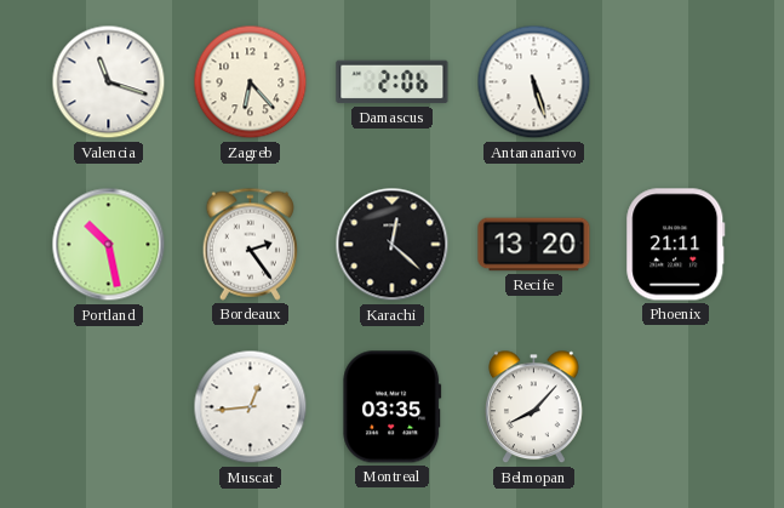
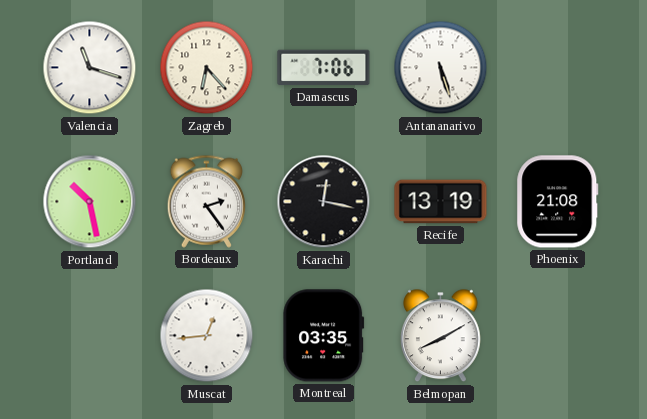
Damascus: 2:06 -> 7:06 (324, 68)
Karachi: 12:22 -> 12:17 (324, 202)
Recife: 13:20 -> 13:19 (441, 202)
Phoenix: 21:11 -> 21:08 (558, 202)
Belmopan: 8:07 -> 8:10 (441, 336)
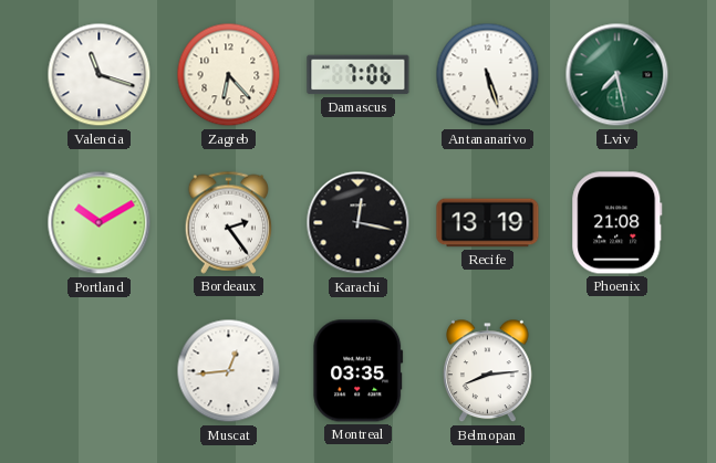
Lviv: none -> 7:28 (618, 75)
Portland: 10:28 -> 10:10 (100, 223)
Belmopan: 8:10 -> 8:14 (488, 371)
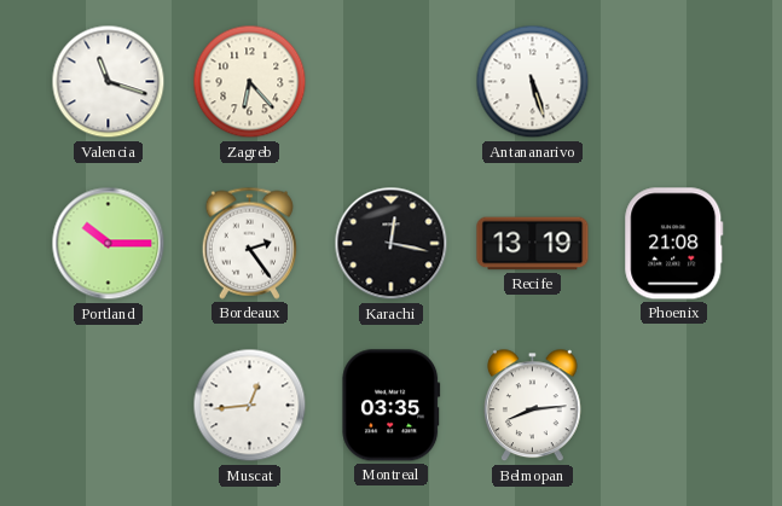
Damascus: 7:06 -> none (359, 75)
Lviv: 7:28 -> none (618, 75)
Portland: 10:10 -> 10:15 (109, 244)
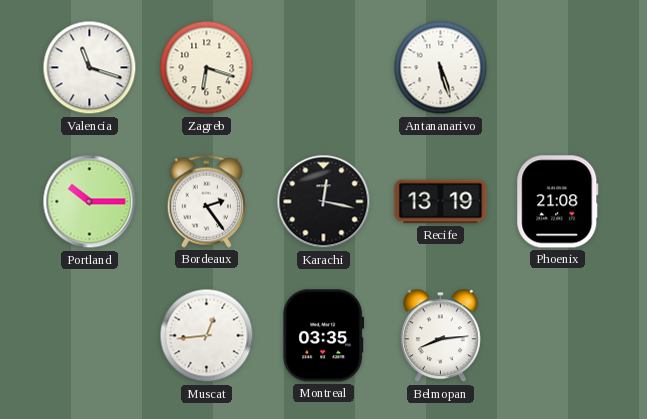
Zagreb: 6:23 -> 6:18 (207, 68)
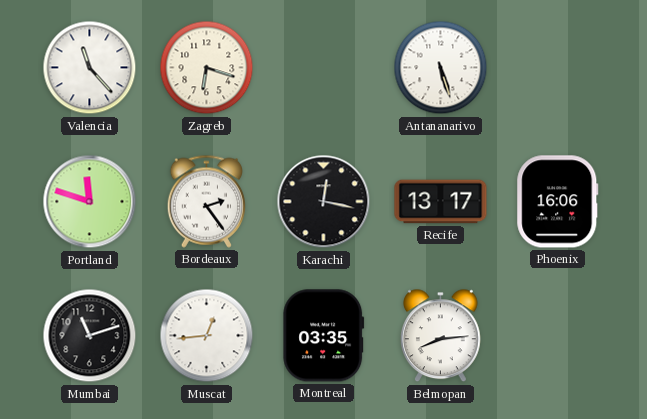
Valencia: 11:18 -> 11:23 (90, 68)
Portland: 10:15 -> 11:48 (90, 202)
Recife: 13:19 -> 13:17 (441, 202)
Phoenix: 21:08 -> 16:06 (558, 202)
Mumbai: none -> 11:12 (90, 336)
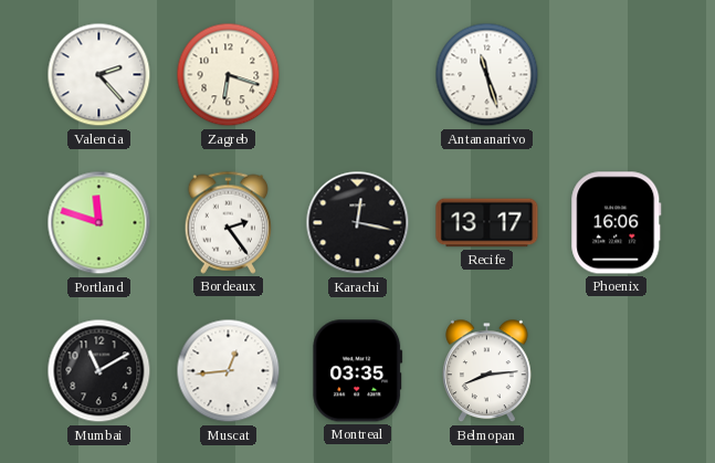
Valencia: 11:23 -> 2:23 (99, 75)
Antananarivo: 5:27 -> 11:27 (487, 75)
Mumbai: 11:12 -> 11:10 (99, 371)
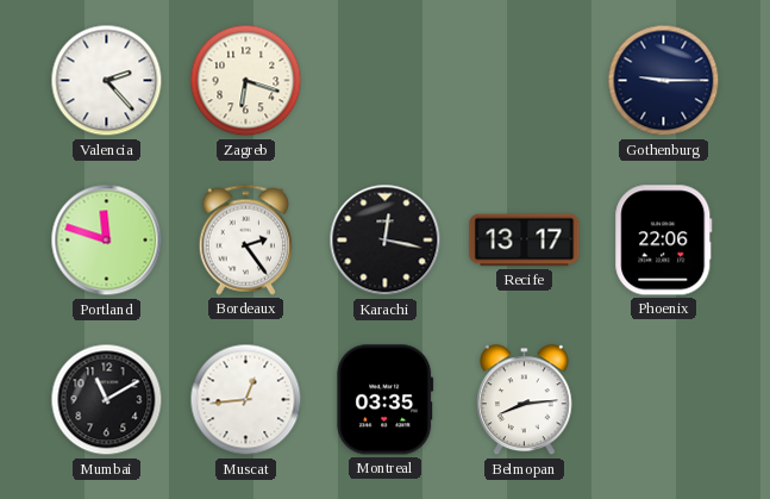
Antananarivo: 11:27 -> none (487, 75)
Gothenburg: none -> 9:15 (664, 81)
Phoenix: 16:06 -> 22:06 (664, 241)
